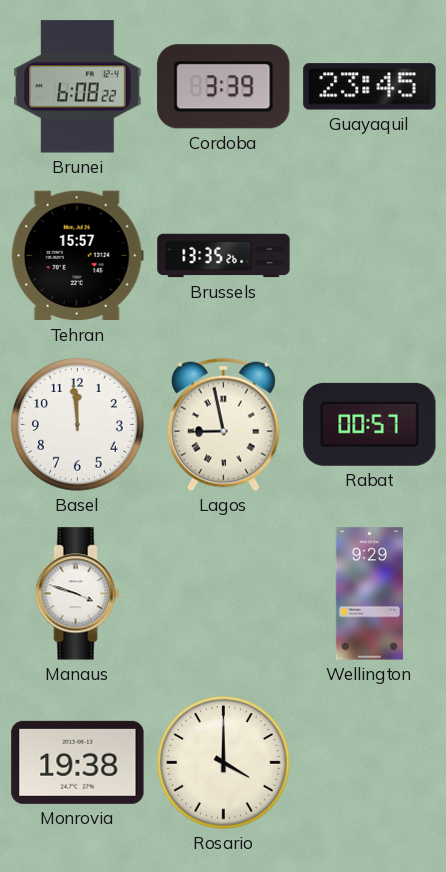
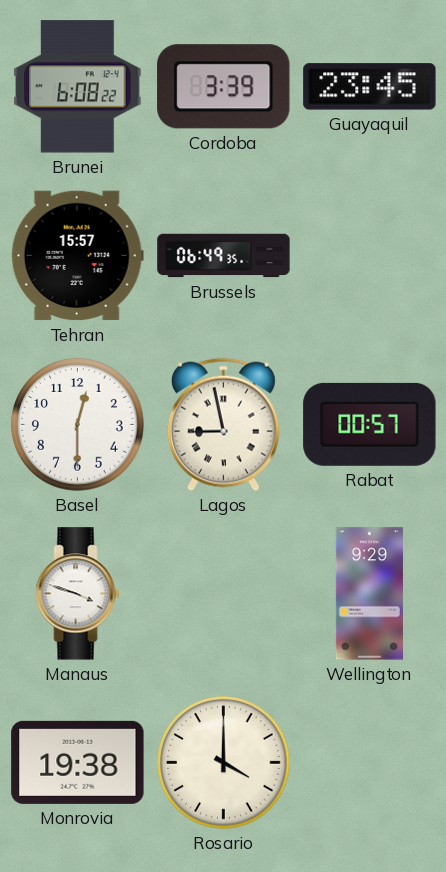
Brussels: 13:35 -> 06:49 (224, 256)
Basel: 11:59 -> 12:30 (78, 425)
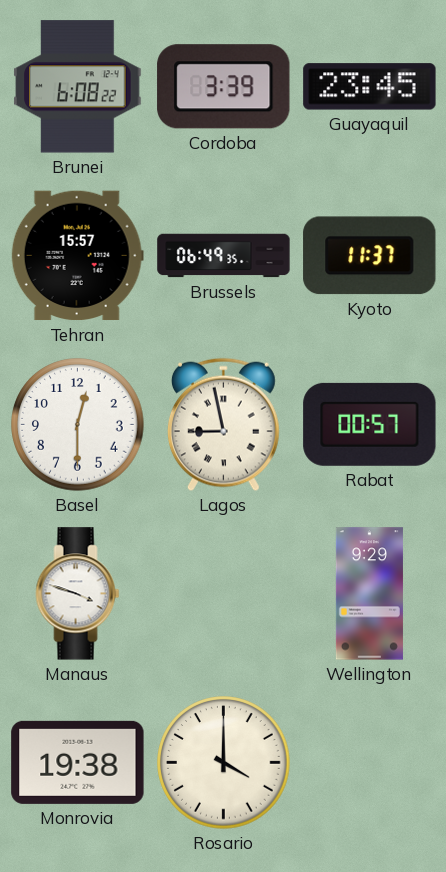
Kyoto: none -> 11:37 (370, 256)
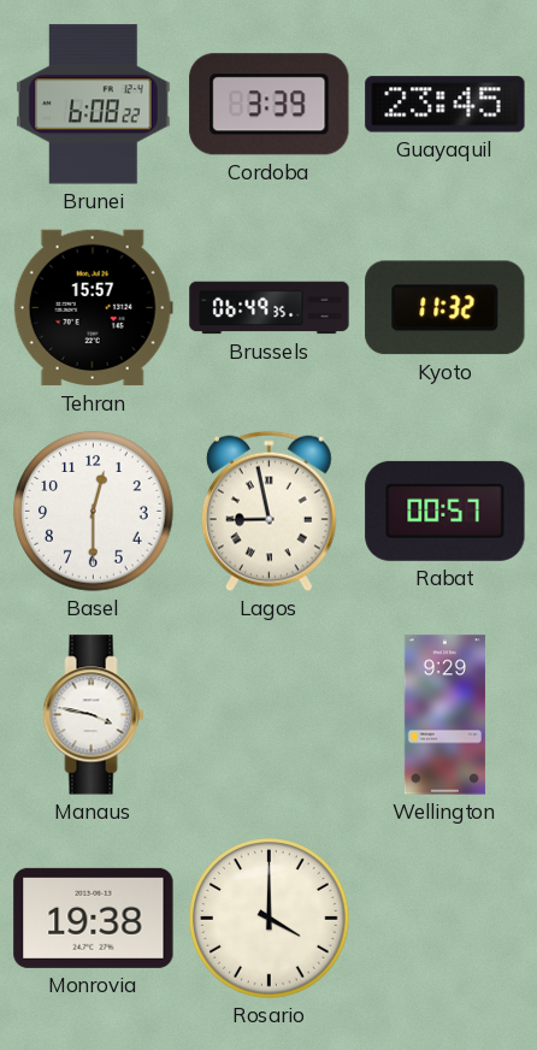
Kyoto: 11:37 -> 11:32 (445, 308)
Manaus: 3:48 -> 3:47 (94, 715)
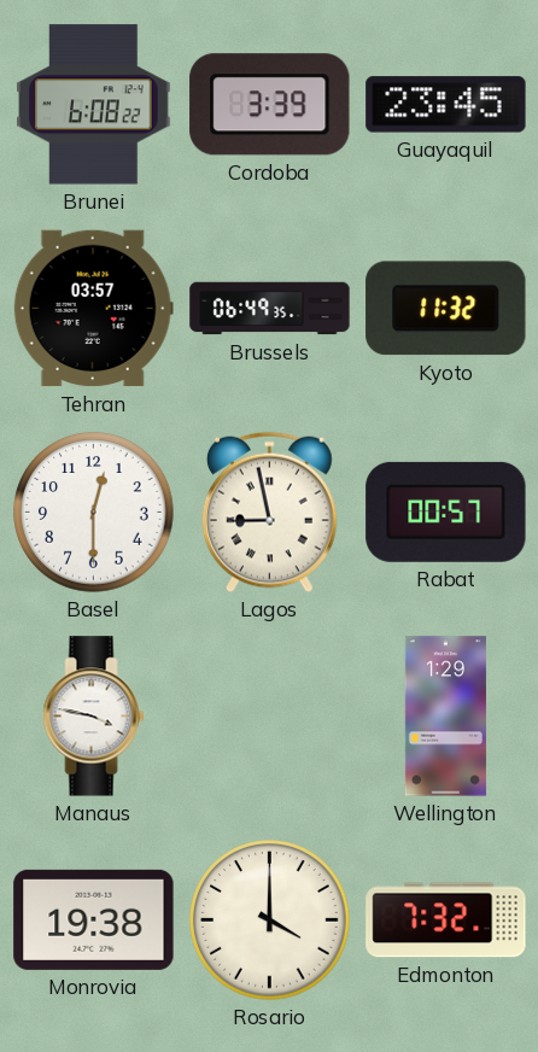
Tehran: 15:57 -> 03:57 (93, 309)
Wellington: 9:29 -> 1:29 (445, 717)
Edmonton: none -> 7:32 (446, 920)
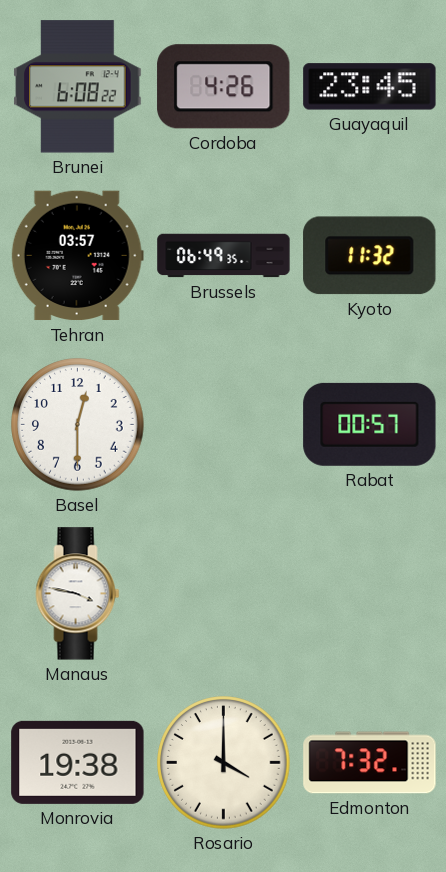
Cordoba: 3:39 -> 4:26 (224, 87)
Lagos: 8:58 -> none (269, 513)
Wellington: 1:29 -> none (445, 717)
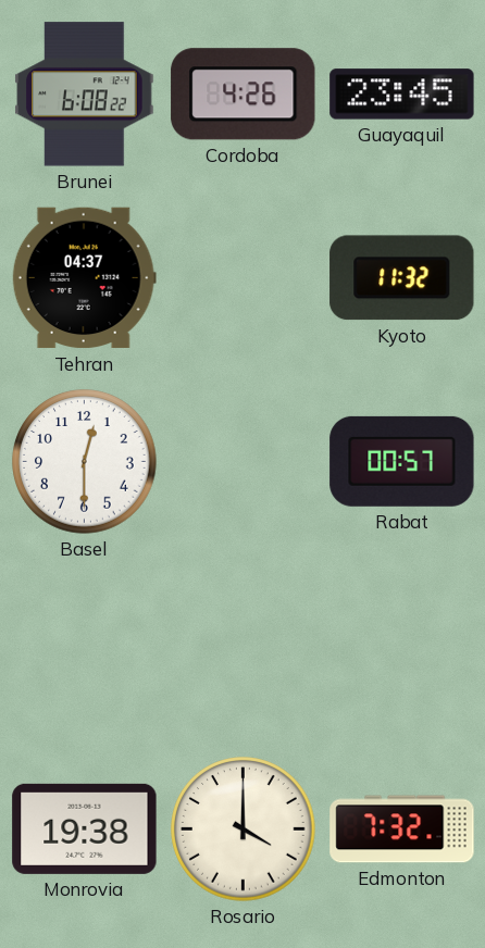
Tehran: 03:57 -> 04:37 (84, 278)
Brussels: 06:49 -> none (224, 256)
Manaus: 3:47 -> none (78, 594)
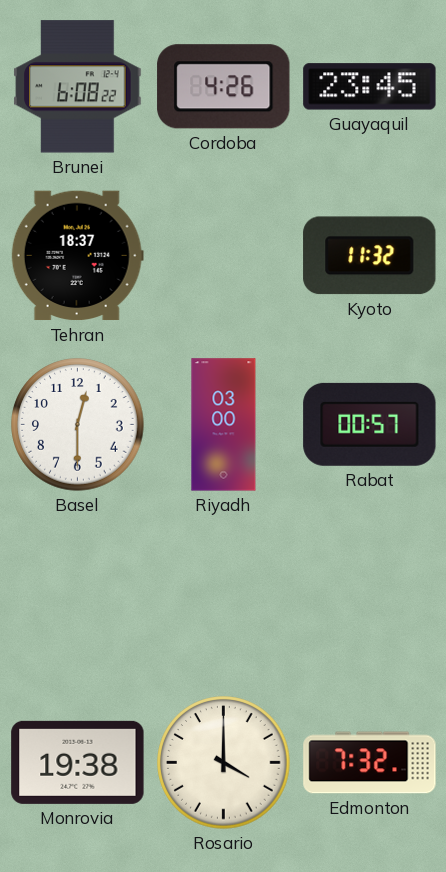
Tehran: 04:37 -> 18:37 (77, 256)
Riyadh: none -> 03:00 (224, 425)
